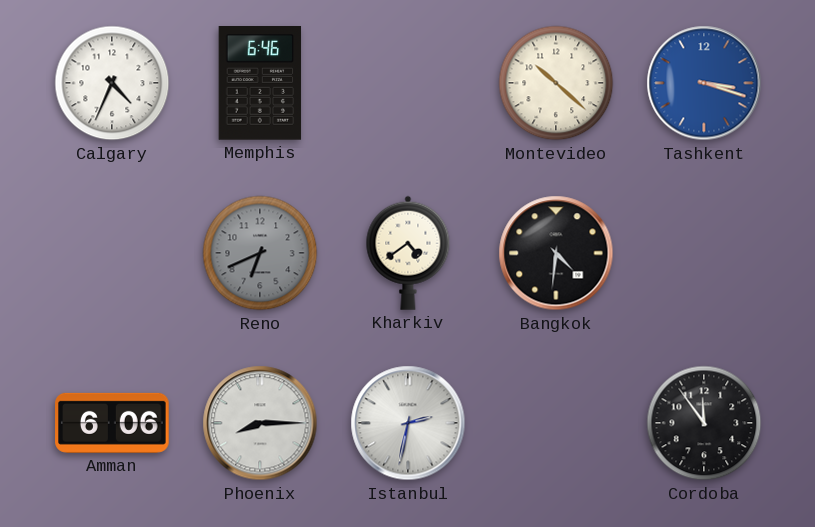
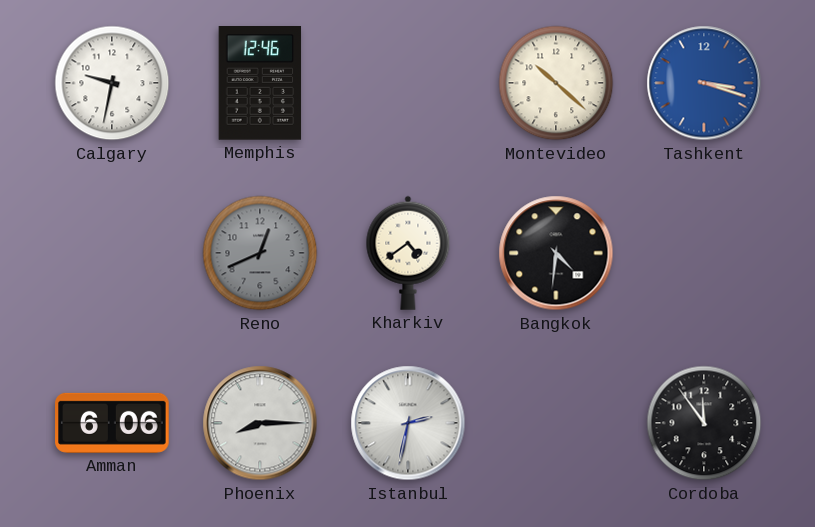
Calgary: 4:34 -> 9:32 (112, 83)
Memphis: 6:46 -> 12:46 (260, 84)
Reno: 6:41 -> 12:41 (260, 253)
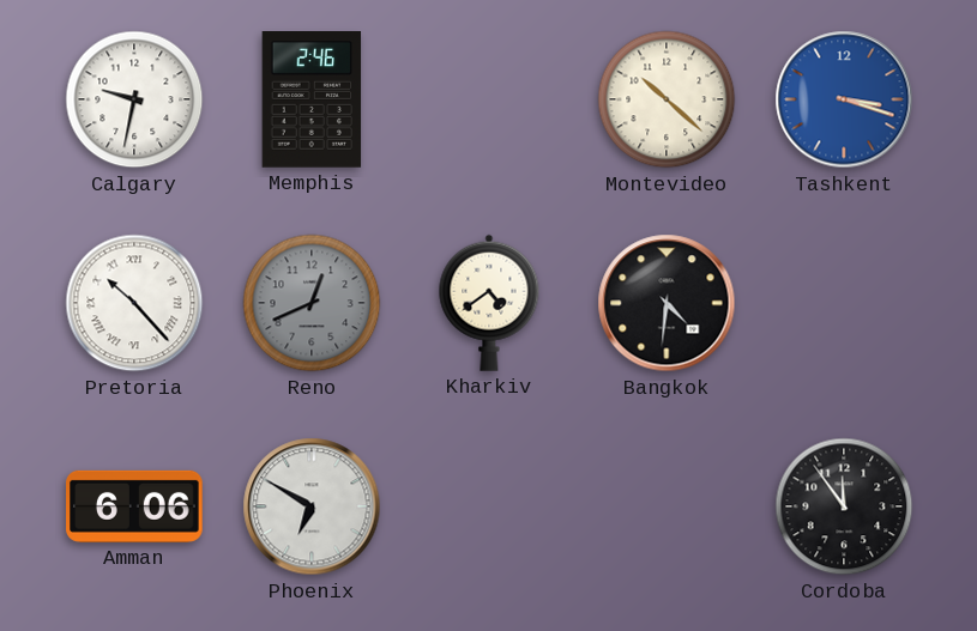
Memphis: 12:46 -> 2:46 (312, 101)
Pretoria: none -> 10:23 (134, 303)
Phoenix: 8:15 -> 6:50 (312, 506)
Istanbul: 2:32 -> none (408, 423)
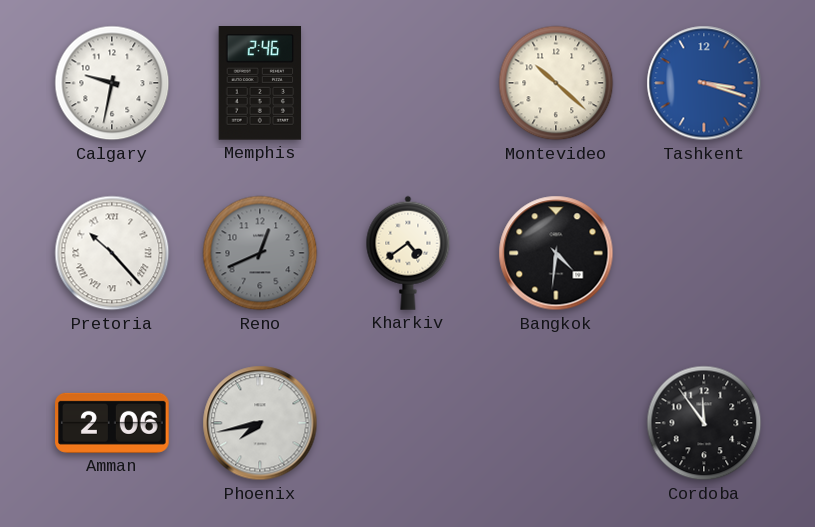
Amman: 6:06 -> 2:06 (112, 423)
Phoenix: 6:50 -> 7:43 (260, 423)
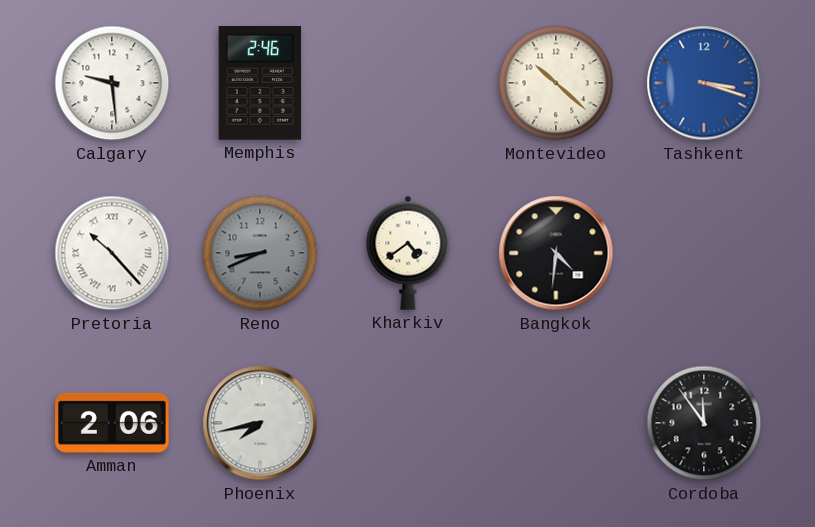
Calgary: 9:32 -> 9:29 (112, 83)
Reno: 12:41 -> 8:41 (260, 253)
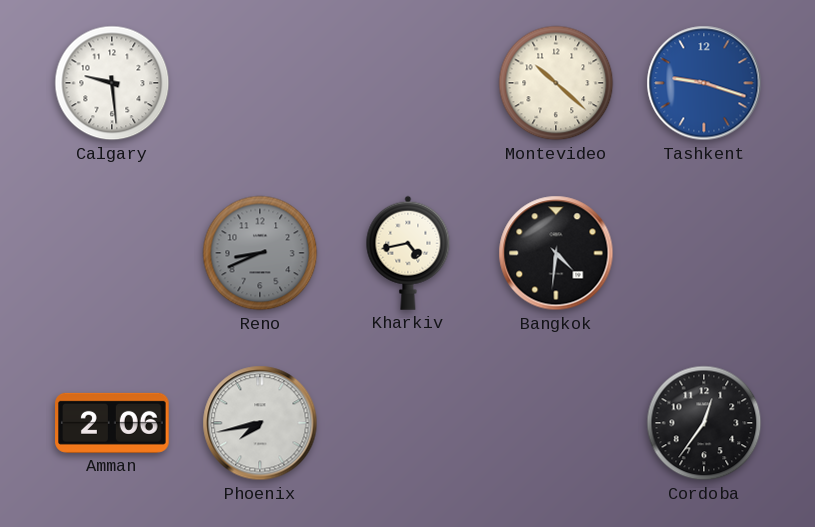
Memphis: 2:46 -> none (260, 84)
Tashkent: 3:18 -> 9:18 (704, 83)
Pretoria: 10:23 -> none (112, 253)
Kharkiv: 4:39 -> 4:43 (408, 253)
Cordoba: 11:54 -> 12:36 (704, 423)
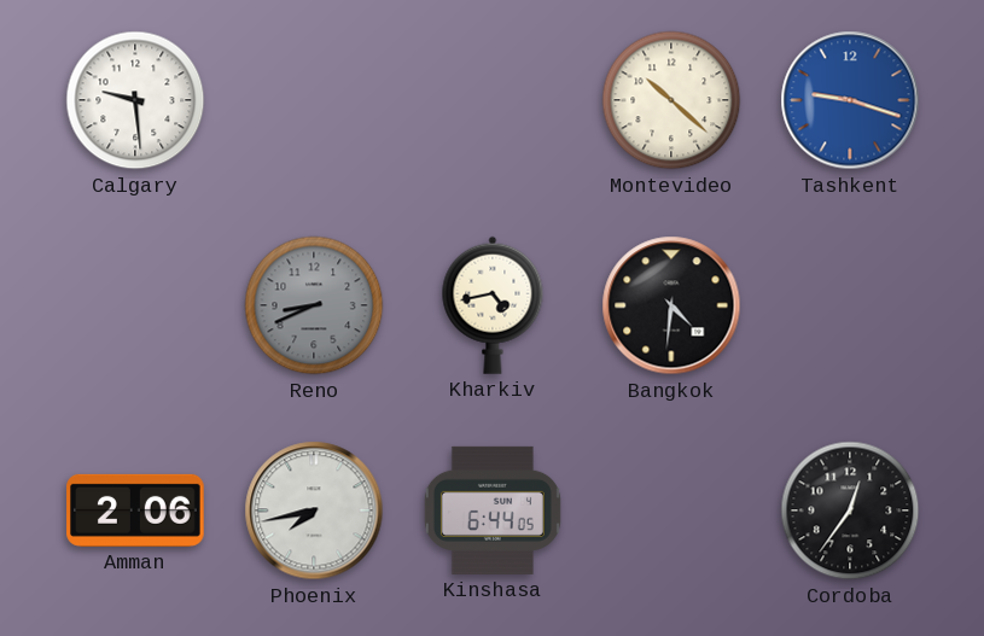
Kinshasa: none -> 6:44 (493, 510)
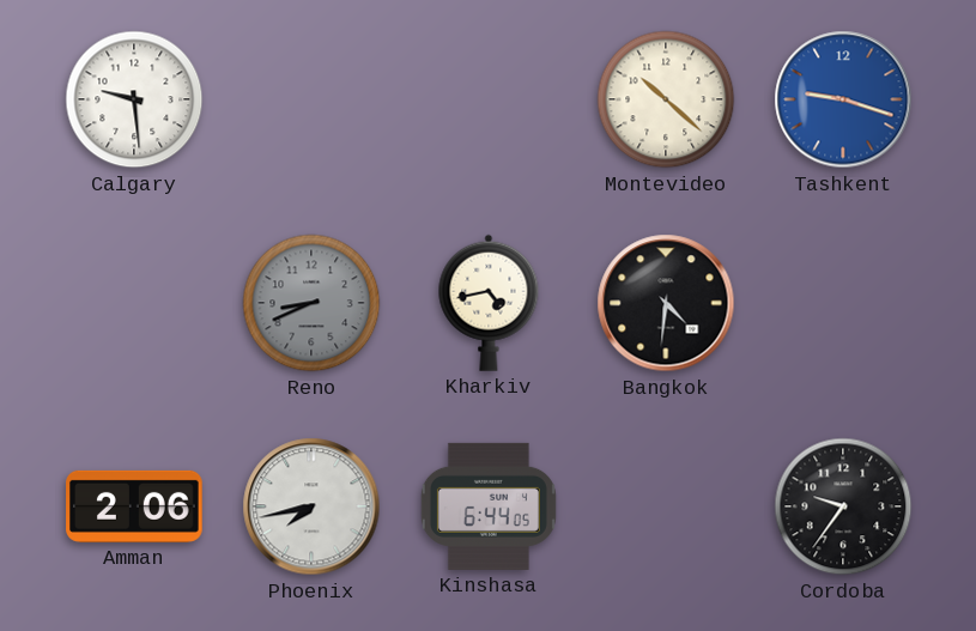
Cordoba: 12:36 -> 9:36 (843, 506)
